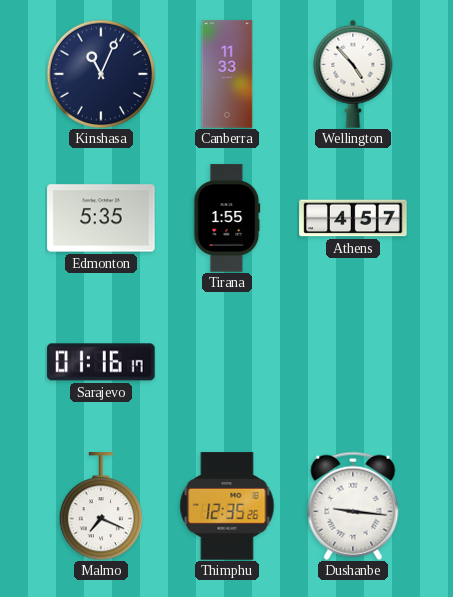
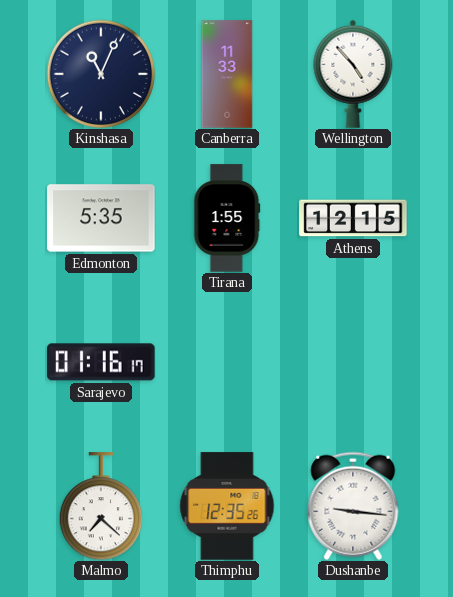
Athens: 4:57 -> 12:15 (353, 218)
Malmo: 7:19 -> 7:22 (100, 506)
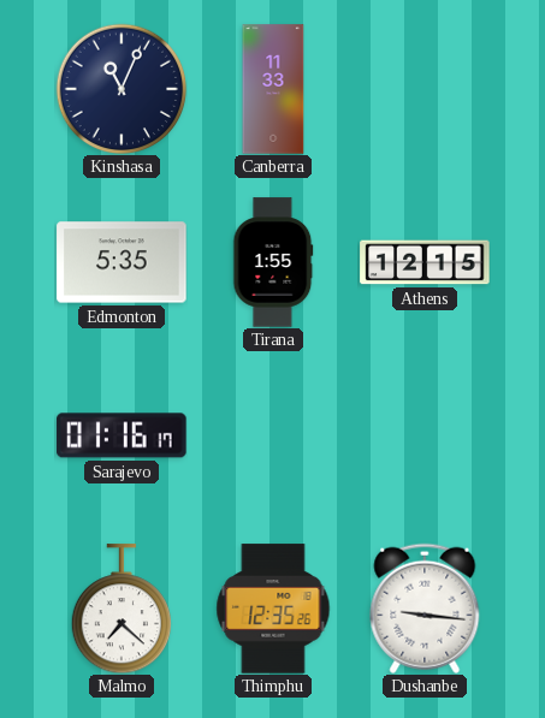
Wellington: 4:53 -> none (353, 74)
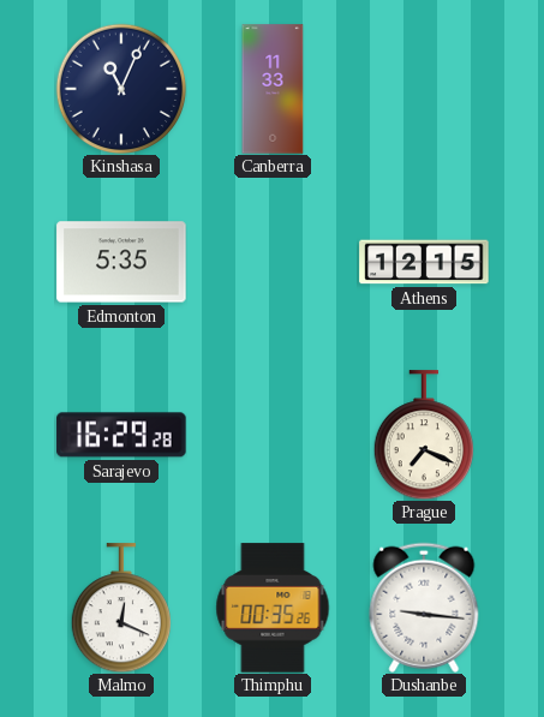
Tirana: 1:55 -> none (273, 262)
Sarajevo: 01:16 -> 16:29 (121, 435)
Prague: none -> 7:19 (423, 435)
Malmo: 7:22 -> 12:19 (120, 608)
Thimphu: 12:35 -> 00:35 (273, 608)
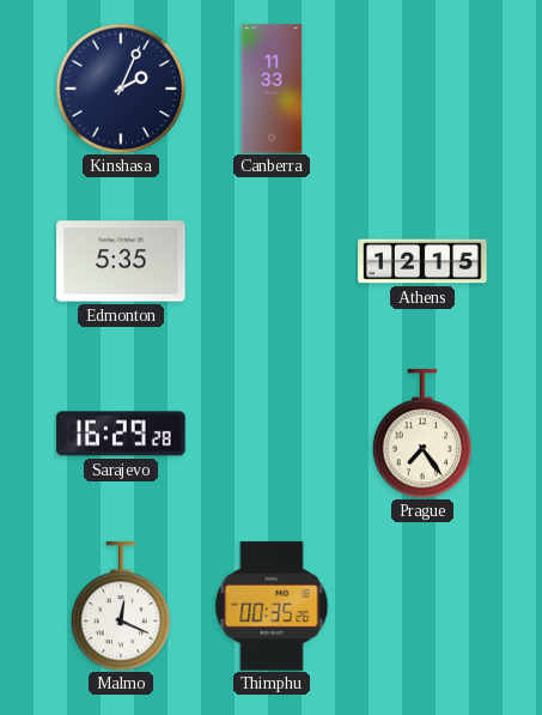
Kinshasa: 11:04 -> 2:04 (121, 89)
Prague: 7:19 -> 7:24 (421, 434)
Dushanbe: 9:16 -> none (424, 608)
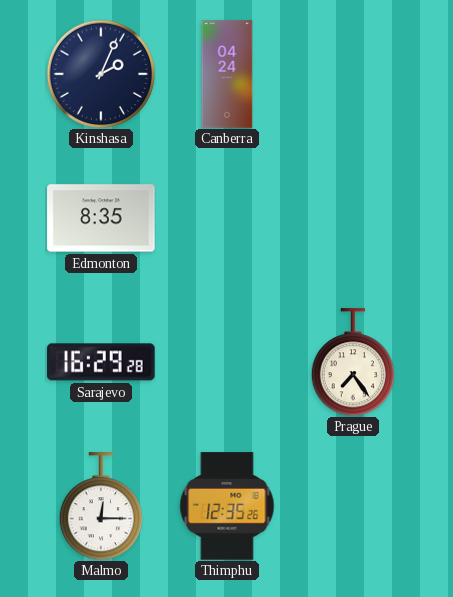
Canberra: 11:33 -> 04:24 (227, 74)
Edmonton: 5:35 -> 8:35 (101, 218)
Athens: 12:15 -> none (422, 261)
Malmo: 12:19 -> 12:15 (100, 506)
Thimphu: 00:35 -> 12:35 (227, 506)
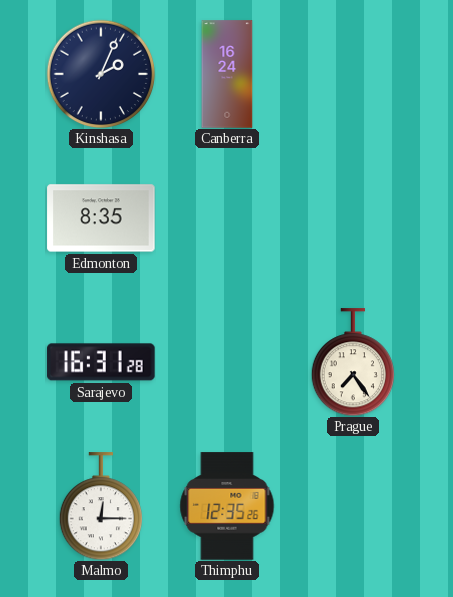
Canberra: 04:24 -> 16:24 (227, 74)
Sarajevo: 16:29 -> 16:31 (101, 362)
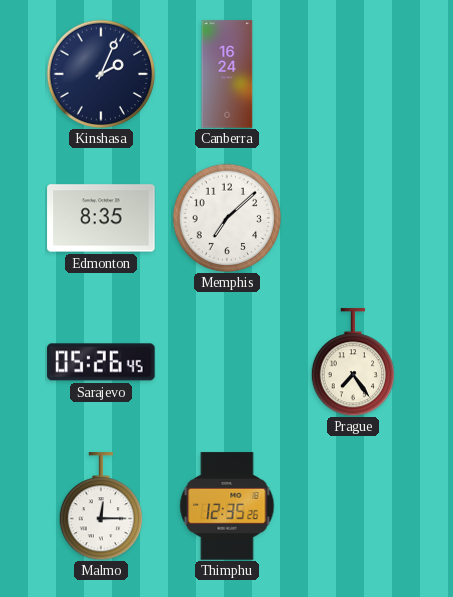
Memphis: none -> 7:08 (227, 218)
Sarajevo: 16:31 -> 05:26 (101, 362)
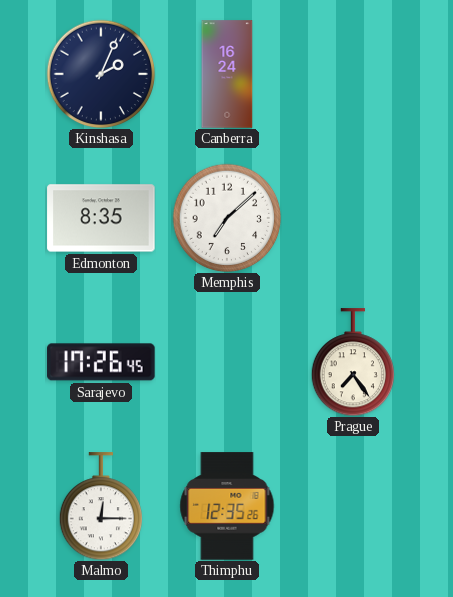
Sarajevo: 05:26 -> 17:26 (101, 362)
